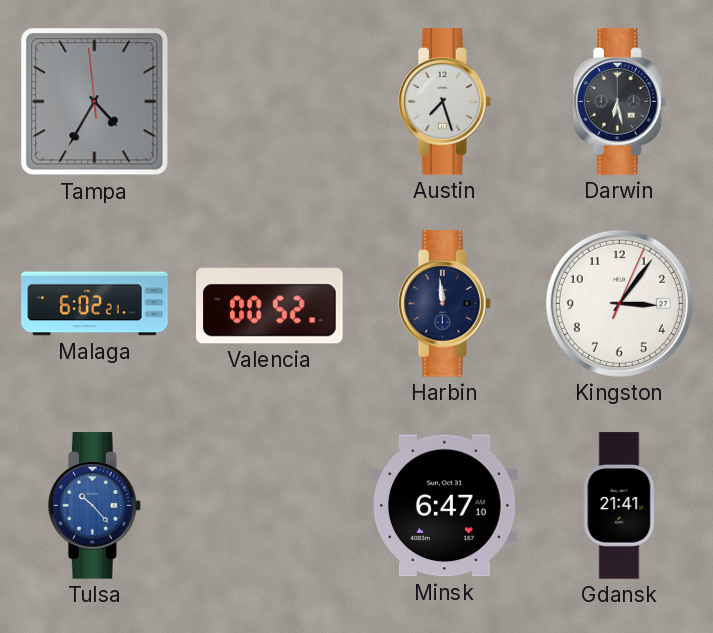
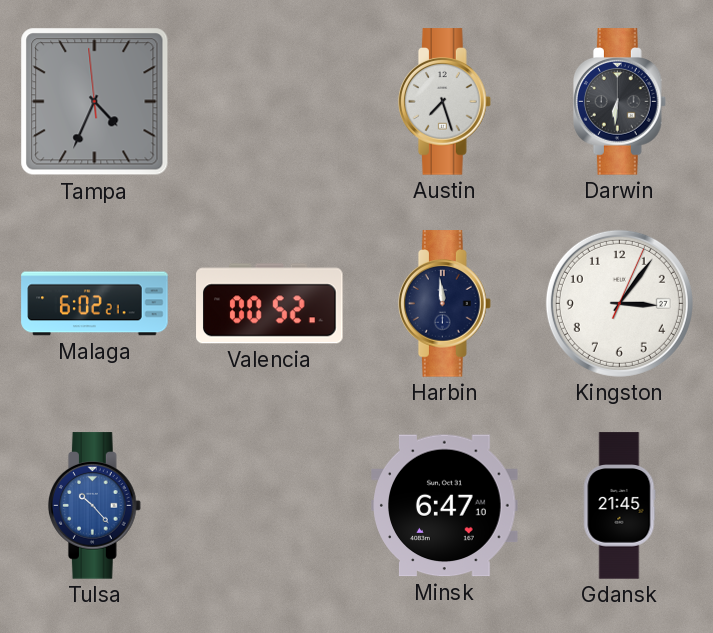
Tampa: 4:34 -> 4:33 (95, 102)
Darwin: 6:28 -> 6:31 (620, 102)
Gdansk: 21:41 -> 21:45 (620, 506)
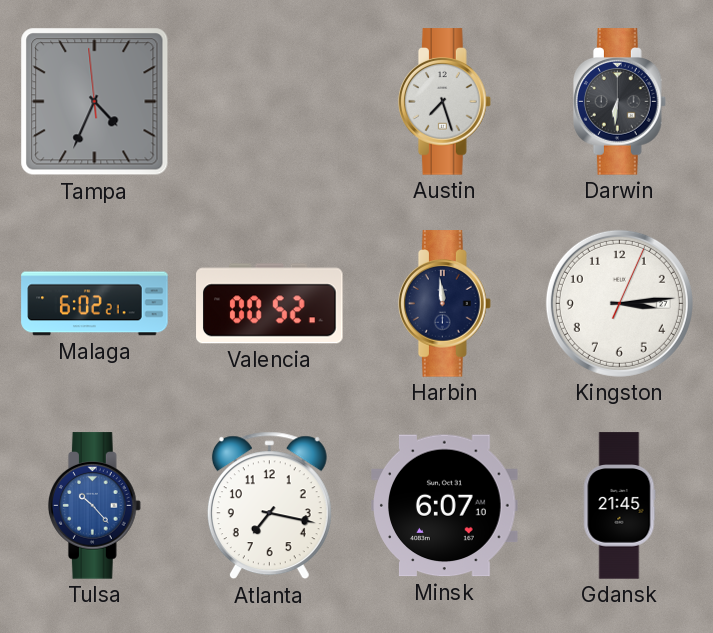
Kingston: 3:06 -> 3:14 (619, 303)
Atlanta: none -> 7:17 (269, 506)
Minsk: 6:47 -> 6:07 (445, 506)
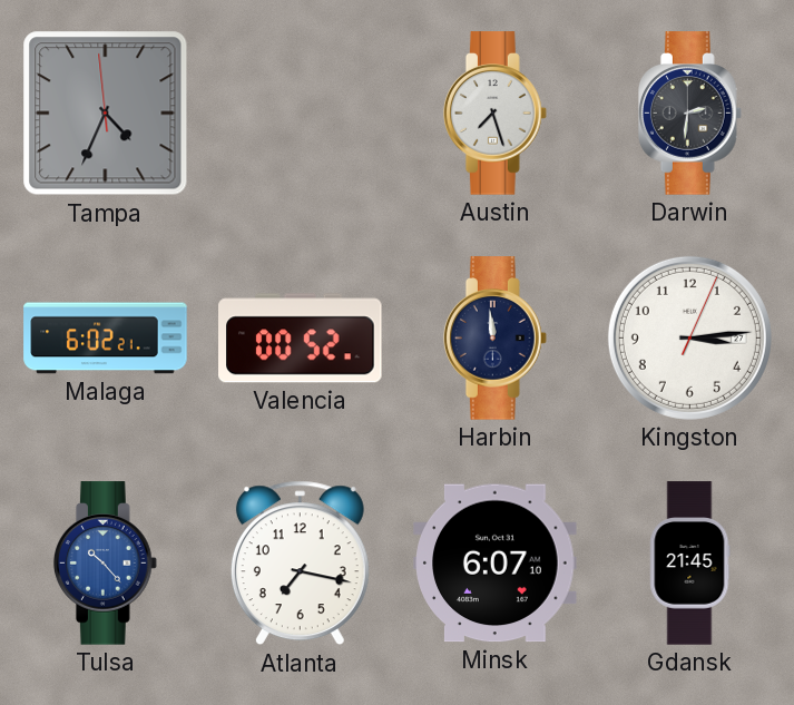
Darwin: 6:31 -> 2:31 (690, 114)
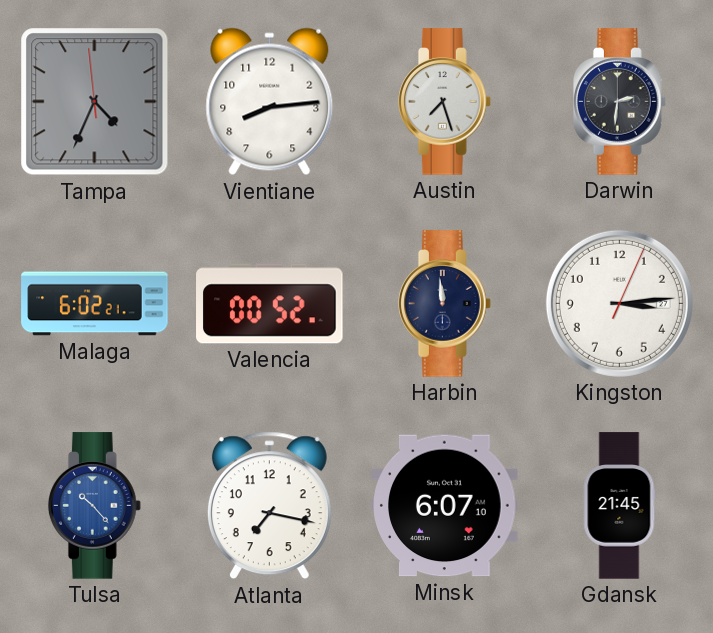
Vientiane: none -> 8:14 (270, 102)
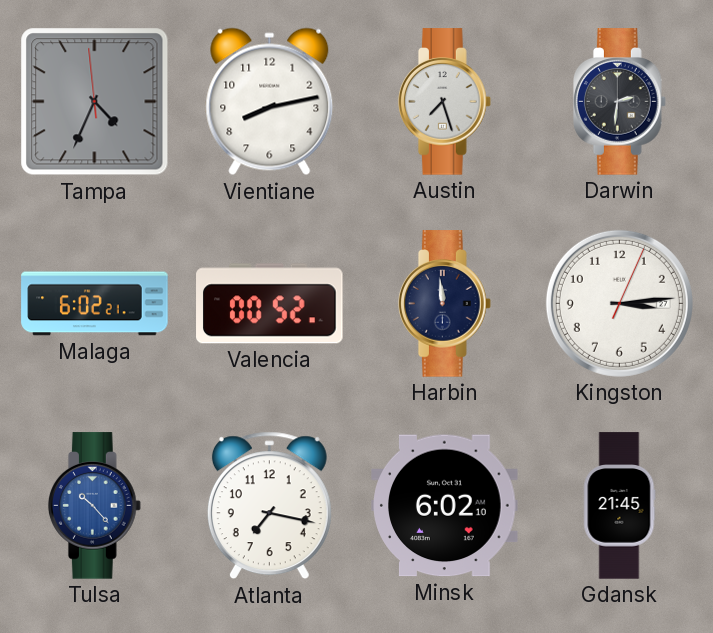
Vientiane: 8:14 -> 8:13 (270, 102)
Minsk: 6:07 -> 6:02 (445, 506)
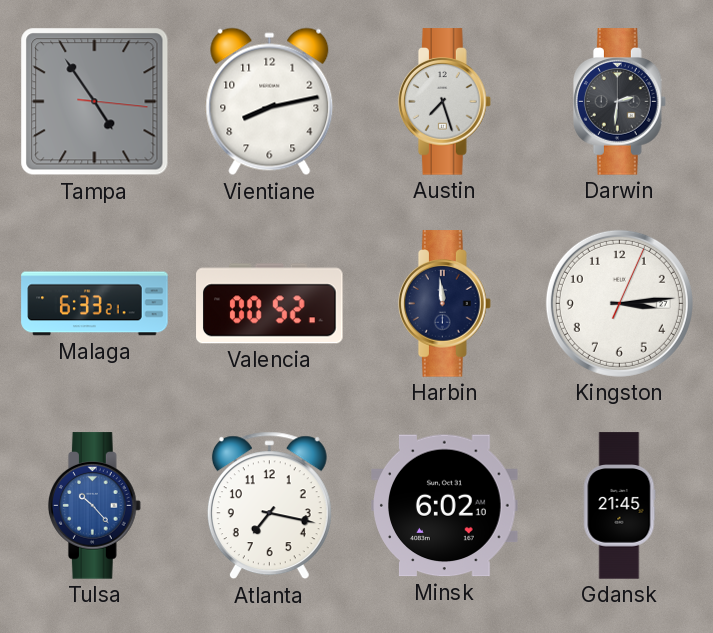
Tampa: 4:33 -> 4:54 (95, 102)
Malaga: 6:02 -> 6:33 (95, 304)
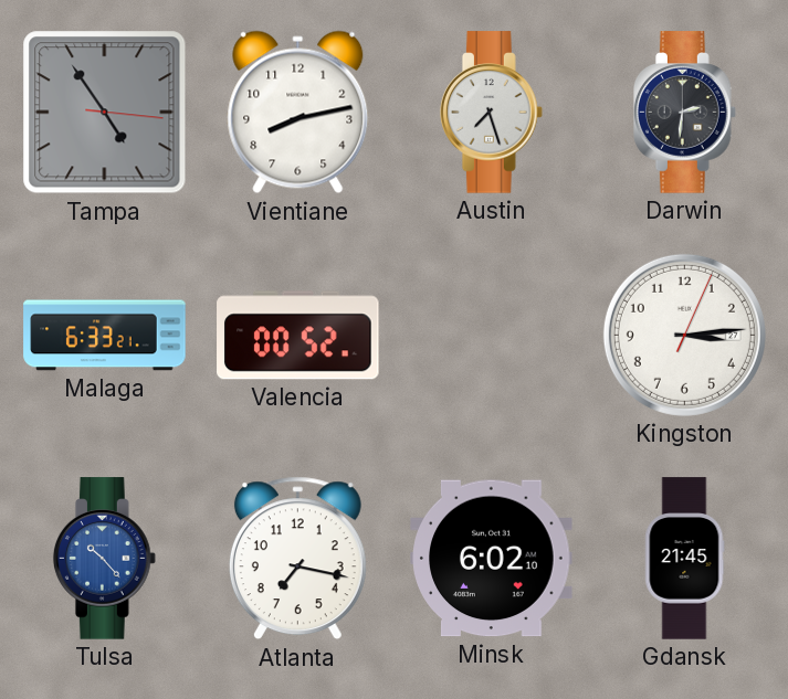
Harbin: 11:59 -> none (445, 304)
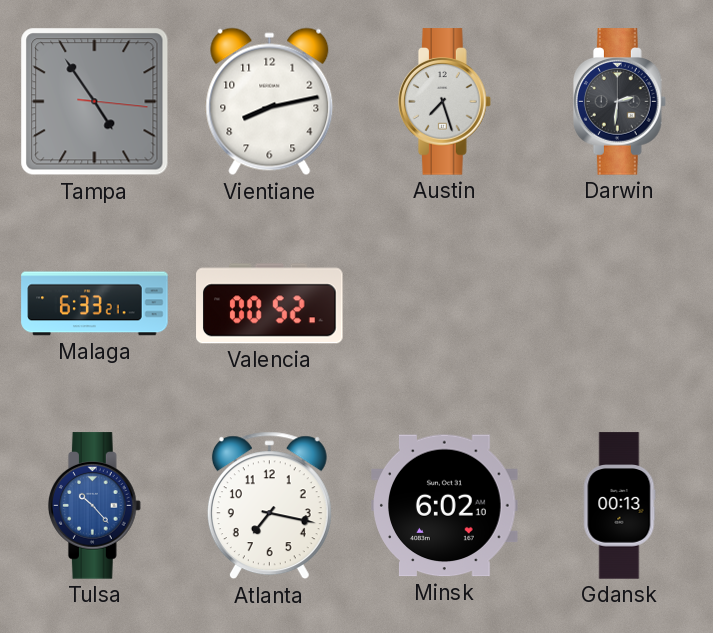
Kingston: 3:14 -> none (684, 335)
Gdansk: 21:45 -> 00:13 (620, 506)
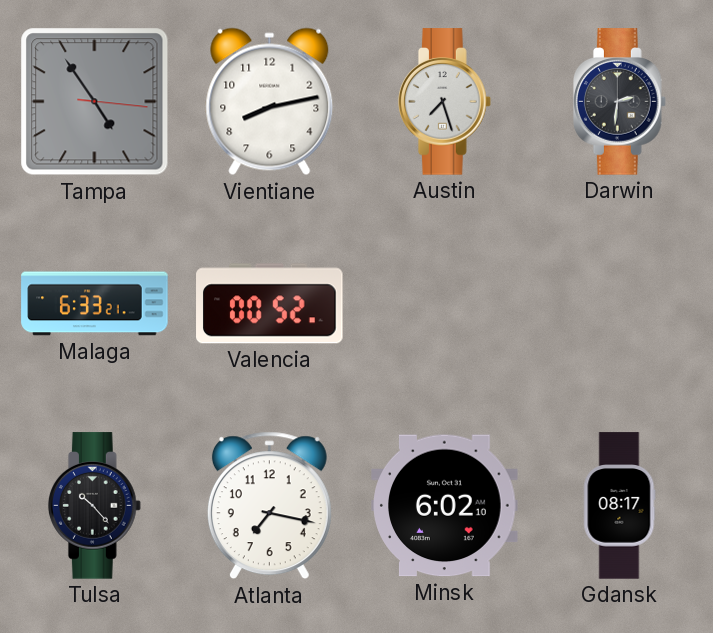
Tulsa dial: blue -> black (95, 506)
Gdansk: 00:13 -> 08:17 (620, 506)
